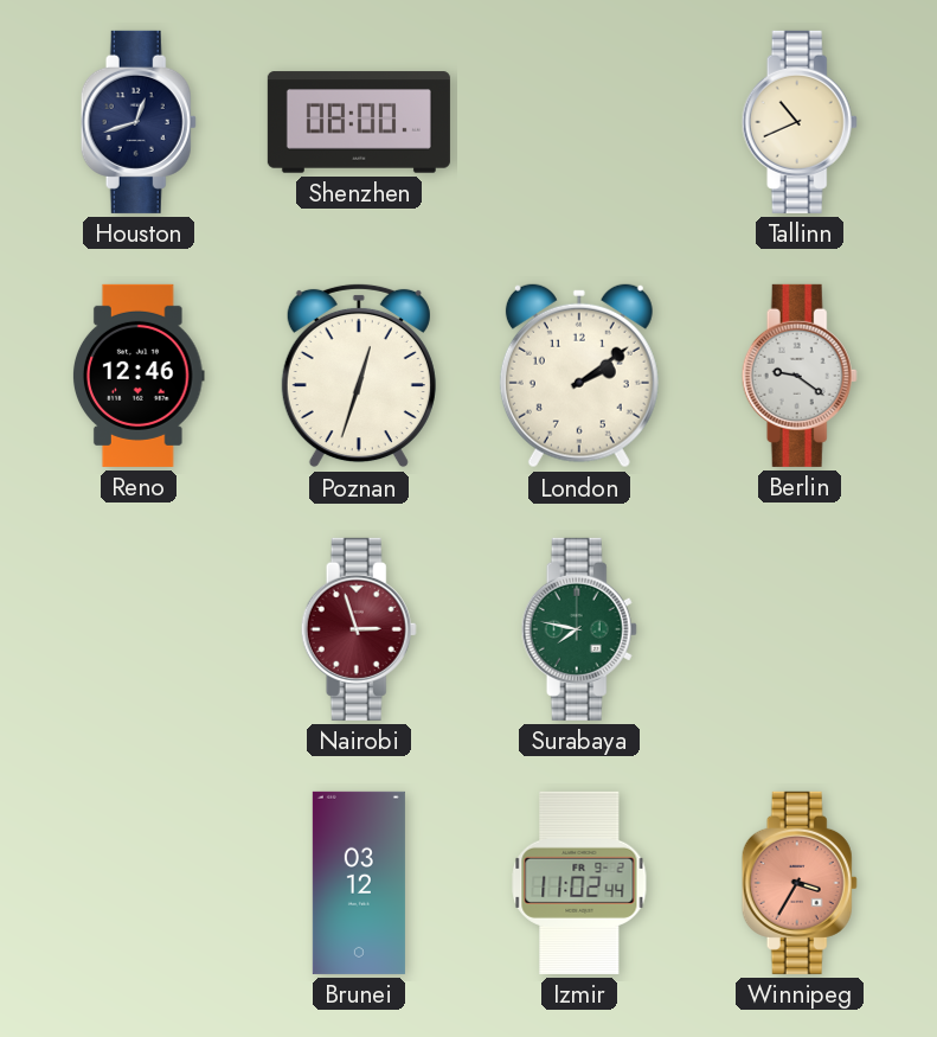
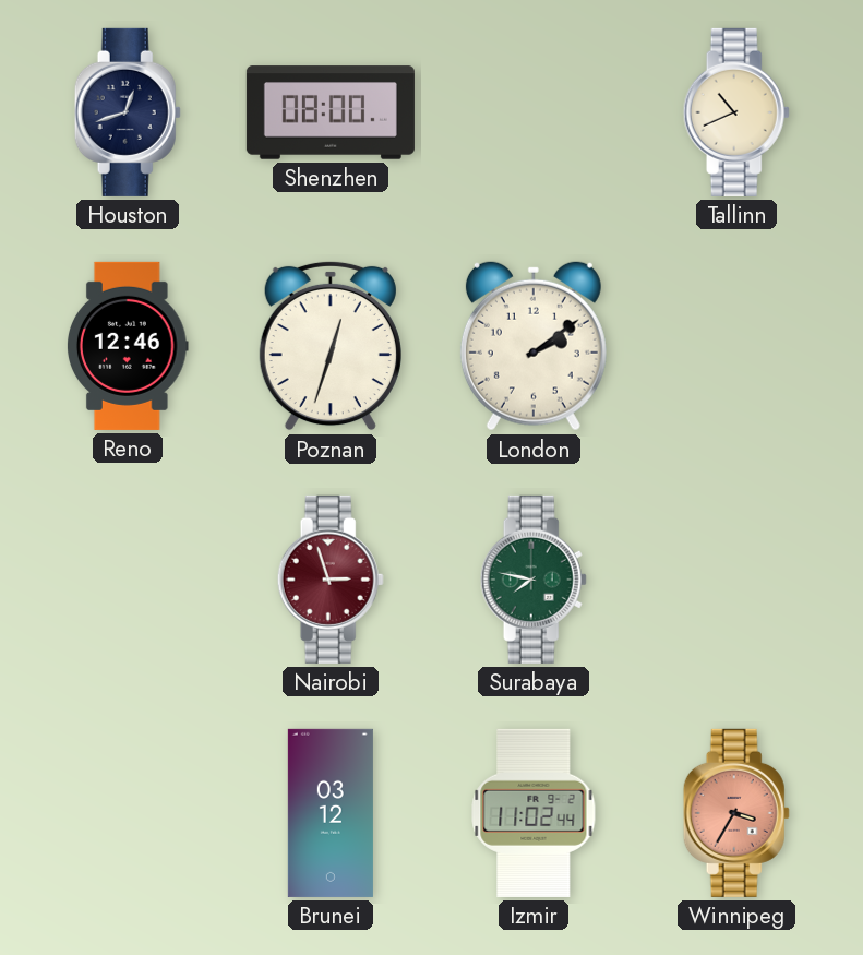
Berlin: 9:21 -> none (800, 376)
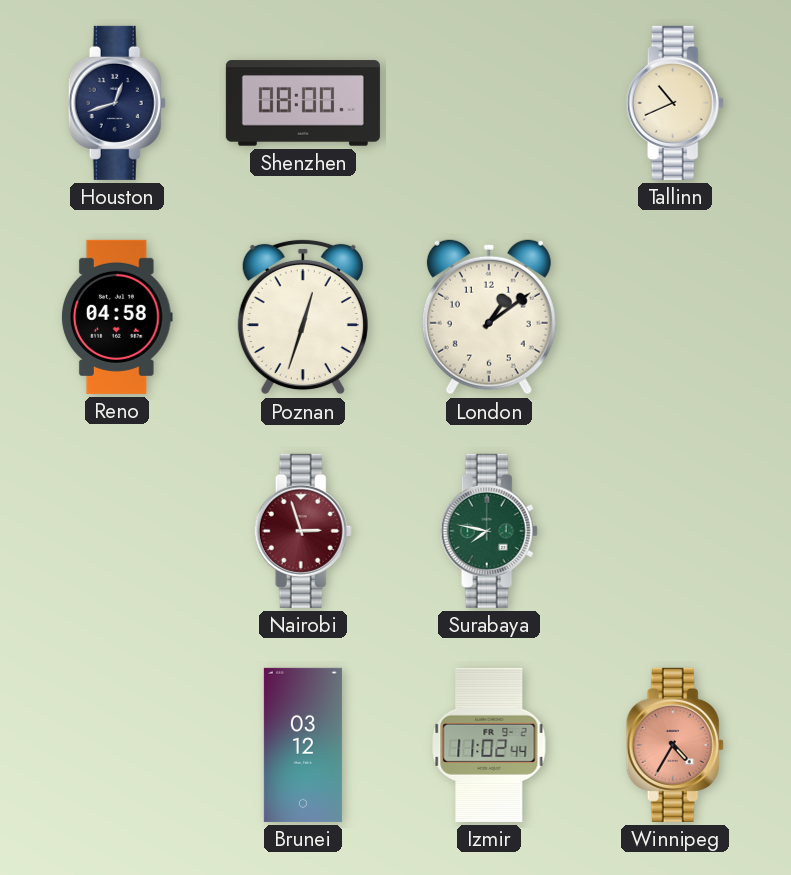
Reno: 12:46 -> 04:58 (117, 317)
London: 2:09 -> 1:09 (489, 317)
Winnipeg: 3:35 -> 4:35 (675, 745)
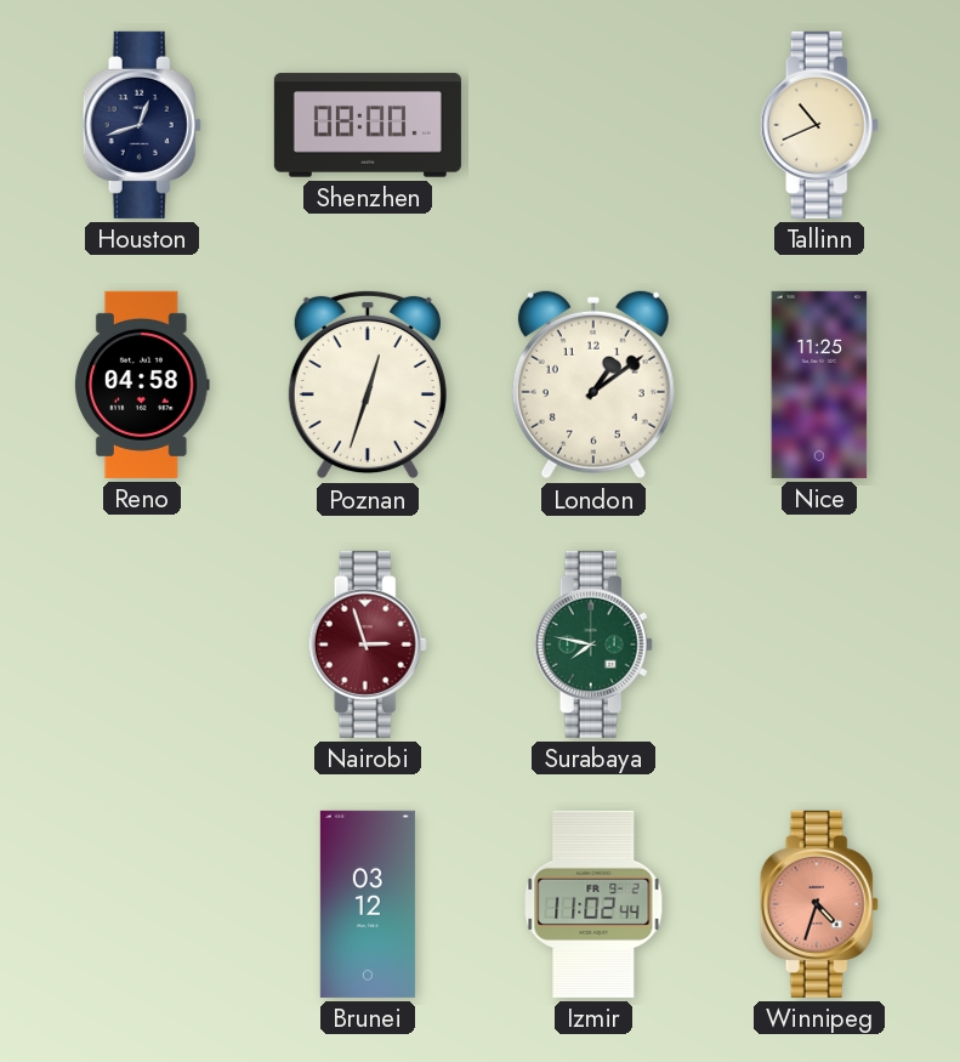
Nice: none -> 11:25 (819, 385)
Winnipeg: 4:35 -> 4:33 (819, 904)
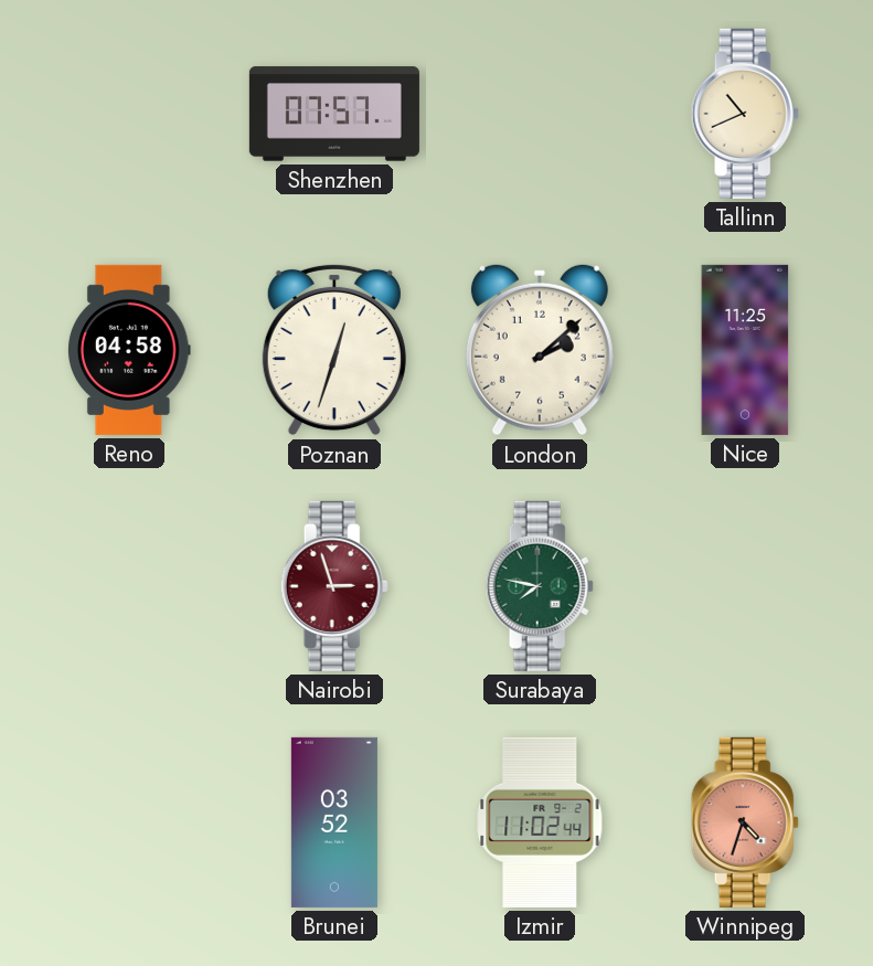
Houston: 12:42 -> none (142, 125)
Shenzhen: 08:00 -> 07:57 (334, 114)
London: 1:09 -> 2:08 (540, 350)
Brunei: 03:12 -> 03:52 (334, 822)
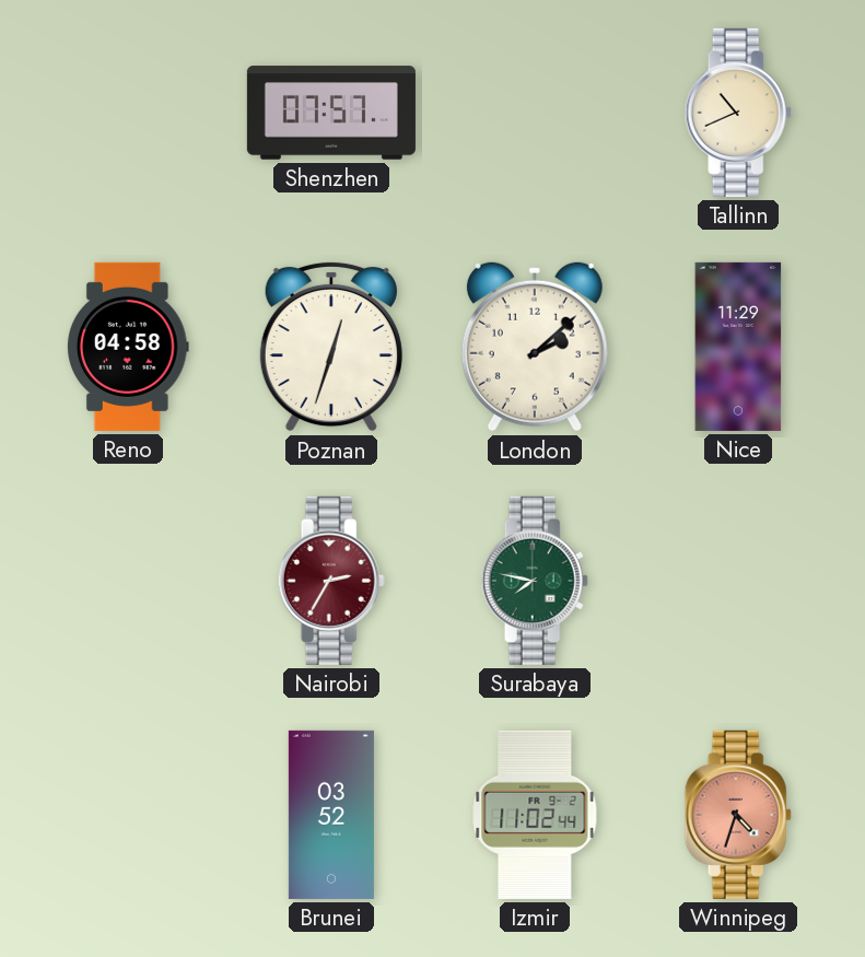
Nice: 11:25 -> 11:29 (738, 347)
Nairobi: 2:57 -> 2:35 (331, 581)
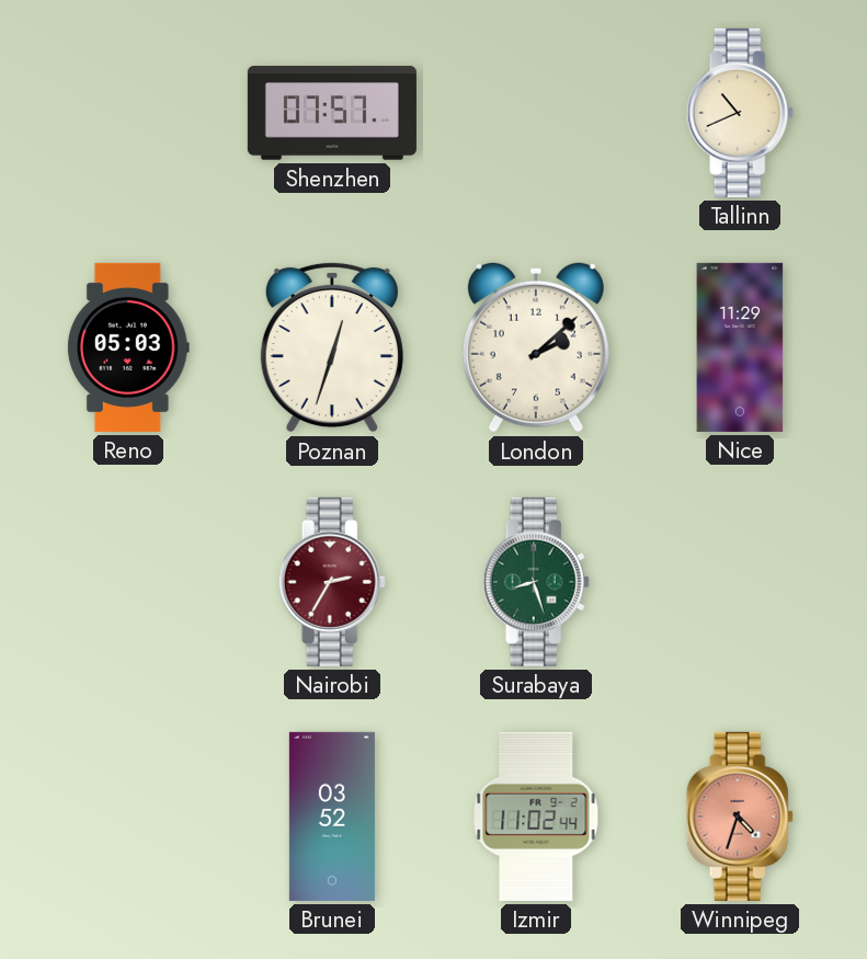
Reno: 04:58 -> 05:03 (128, 347)
Surabaya: 7:47 -> 8:27 (536, 582)
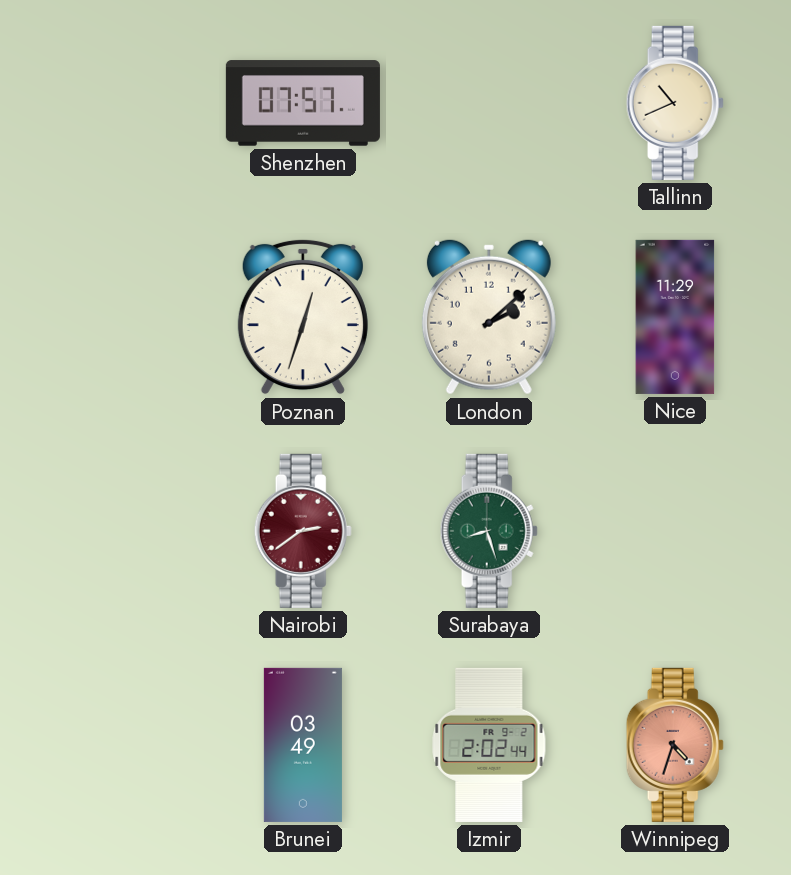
Reno: 05:03 -> none (128, 347)
Nairobi: 2:35 -> 2:39 (303, 531)
Brunei: 03:52 -> 03:49 (303, 745)
Izmir: 11:02 -> 2:02 (489, 745)
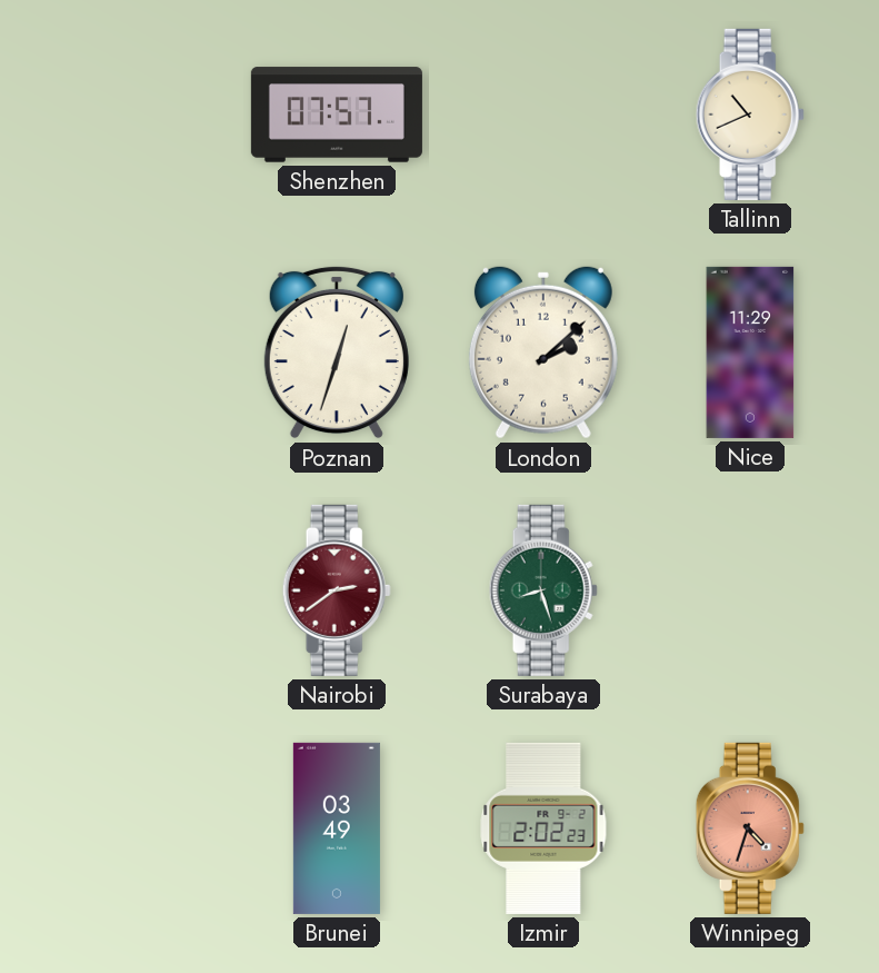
Izmir: 2:02:44 -> 2:02:23 (543, 828)
